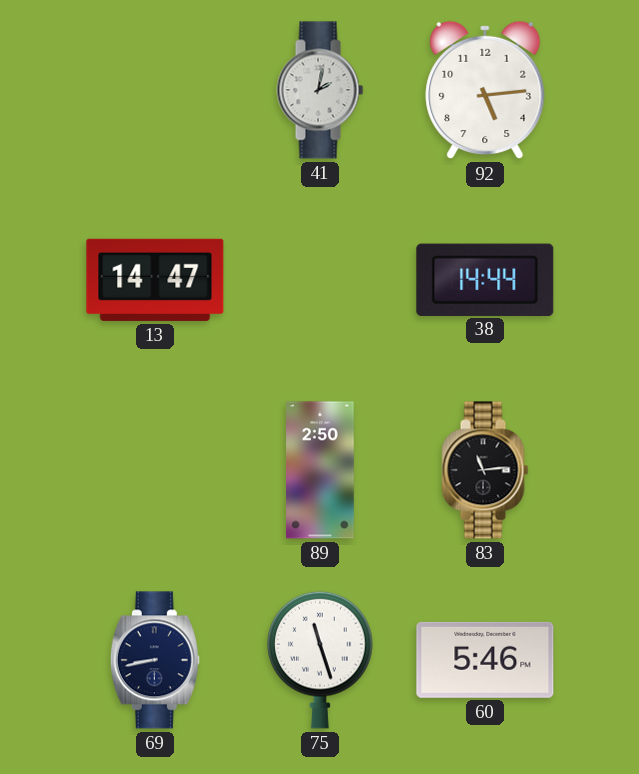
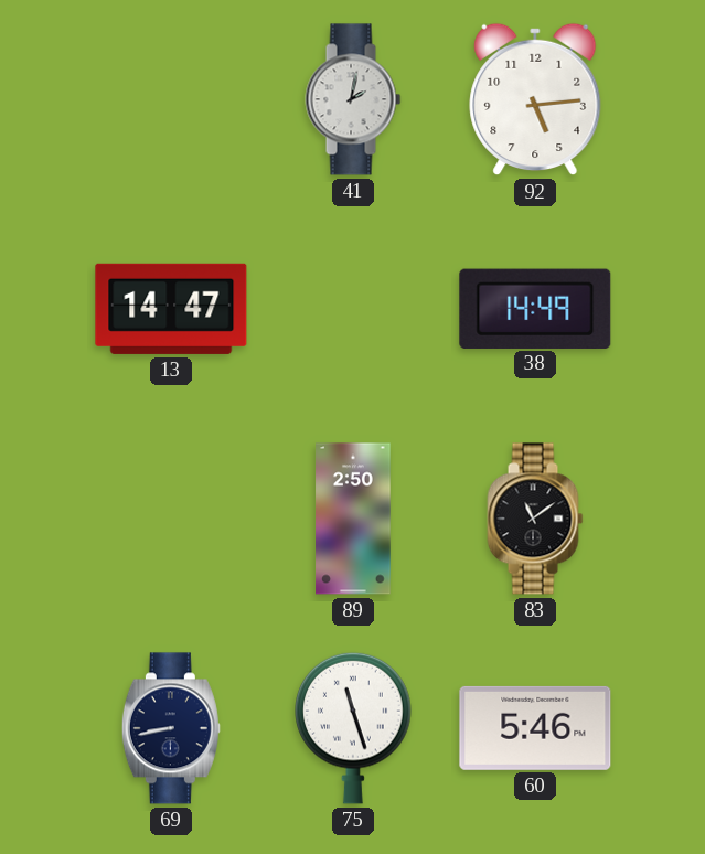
38: 14:44 -> 14:49 (535, 308)
83: 11:14 -> 11:09 (535, 519)
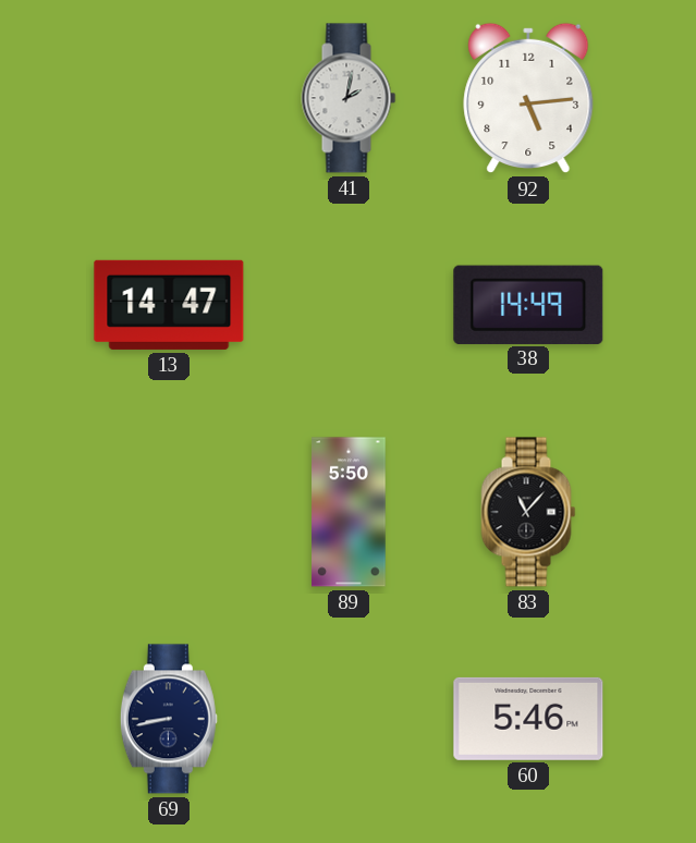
89: 2:50 -> 5:50 (349, 512)
83: 11:09 -> 11:07 (528, 512)
75: 11:27 -> none (353, 728)
